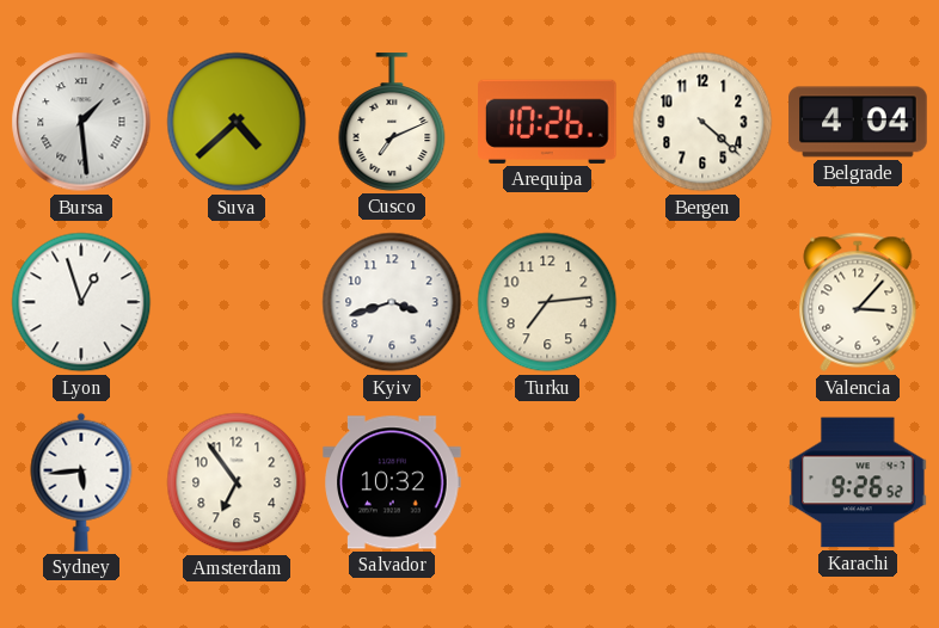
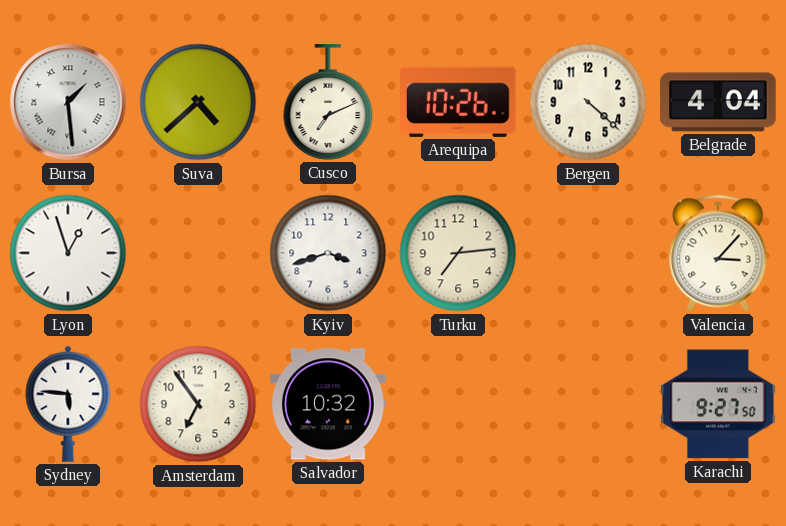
Sydney: 5:44 -> 5:46 (68, 404)
Karachi: 9:26 -> 9:27 (718, 404)
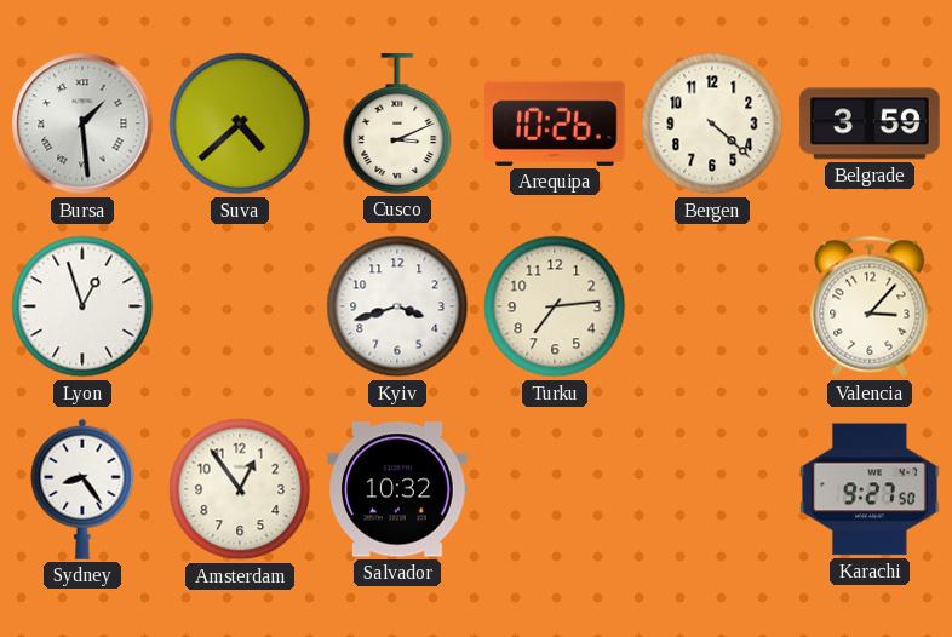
Cusco: 7:11 -> 3:11 (397, 124)
Belgrade: 4:04 -> 3:59 (870, 124)
Sydney: 5:46 -> 8:24 (82, 489)
Amsterdam: 6:54 -> 12:54 (240, 489)
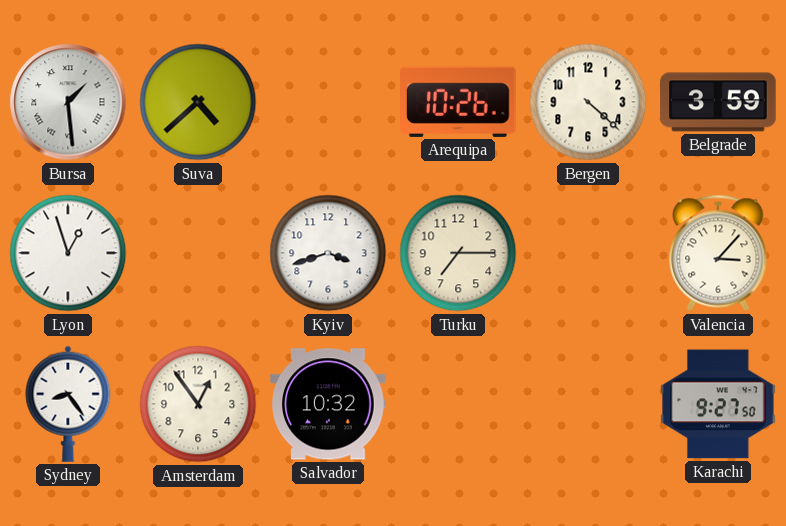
Cusco: 3:11 -> none (397, 124)
Turku: 7:14 -> 7:15 (458, 253)
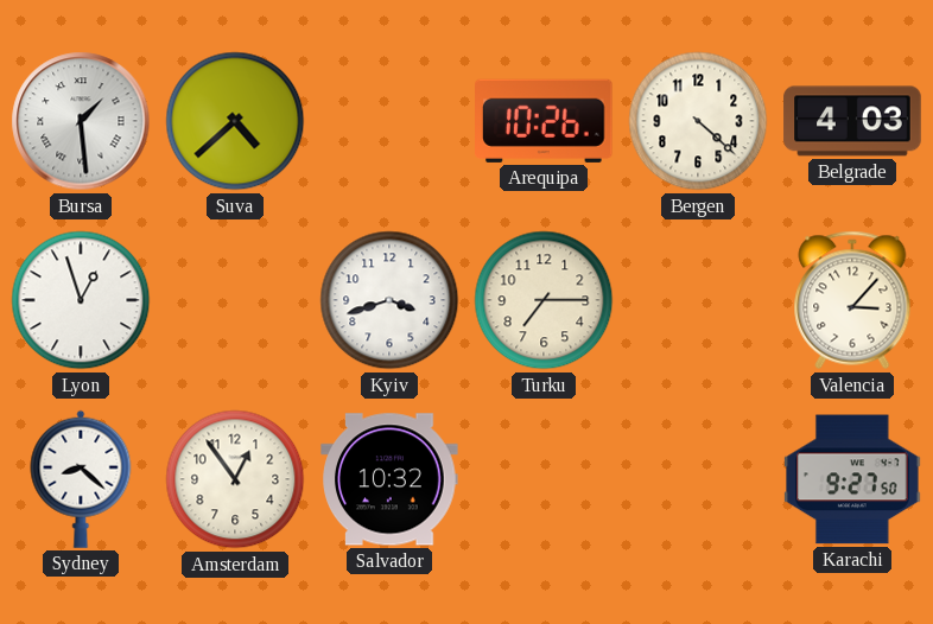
Belgrade: 3:59 -> 4:03 (852, 121)
Sydney: 8:24 -> 8:22 (81, 479)
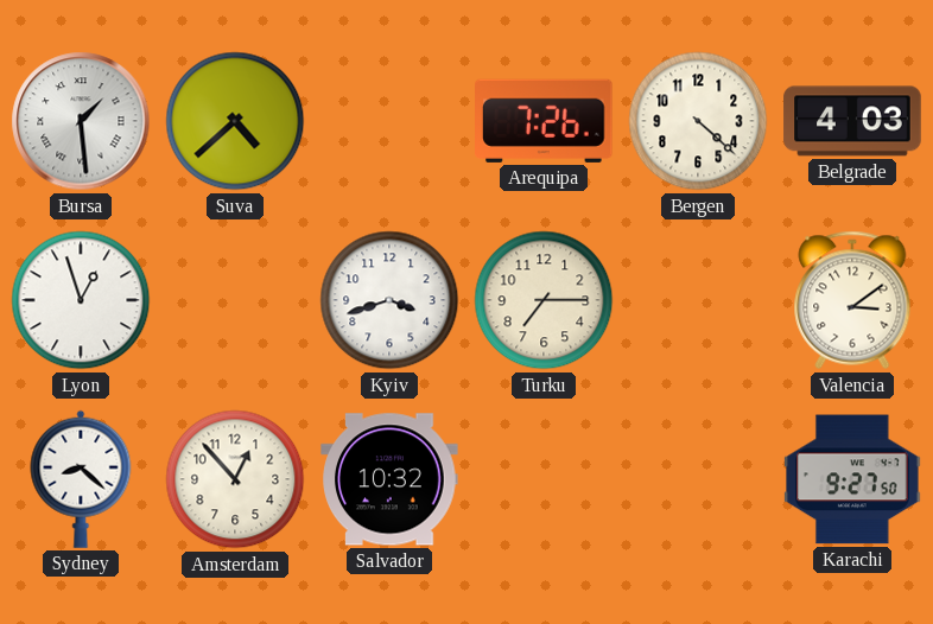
Arequipa: 10:26 -> 7:26 (545, 121)
Valencia: 3:07 -> 3:09 (852, 300)
Amsterdam: 12:54 -> 12:53 (235, 479)
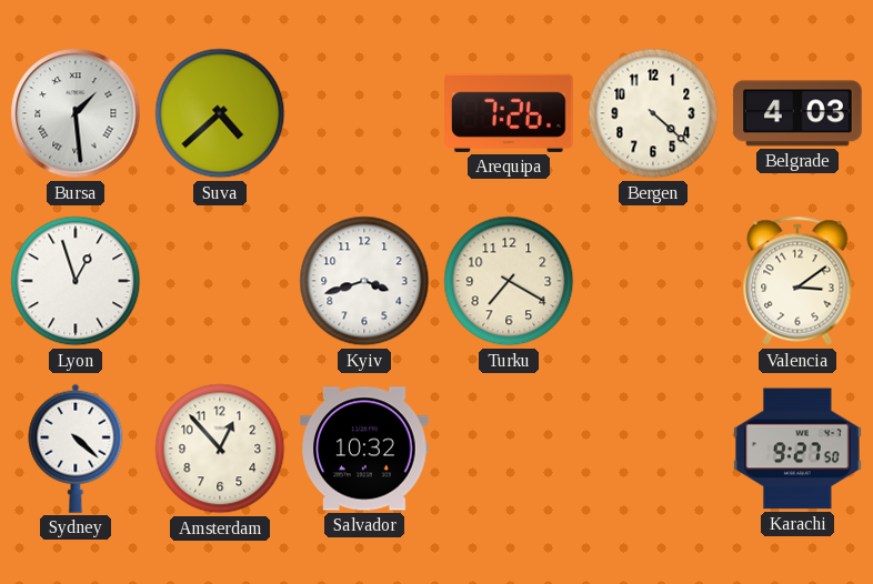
Turku: 7:15 -> 7:20 (509, 281)
Sydney: 8:22 -> 4:22 (76, 449)
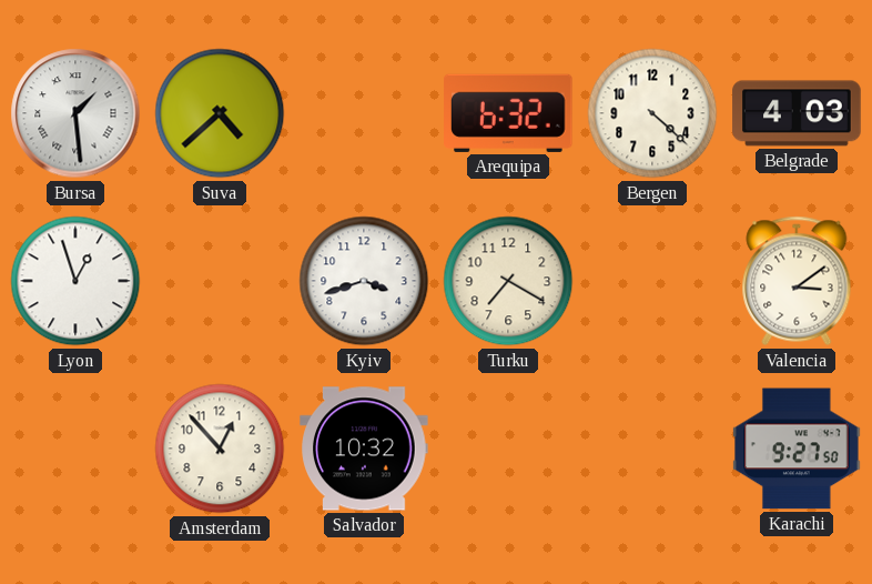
Arequipa: 7:26 -> 6:32 (509, 113)
Sydney: 4:22 -> none (76, 449)
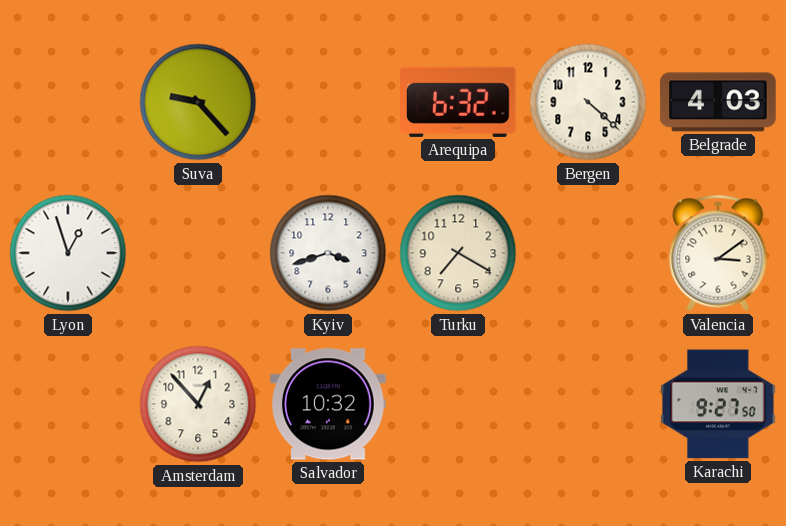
Bursa: 1:29 -> none (75, 113)
Suva: 4:38 -> 9:23 (198, 102)
